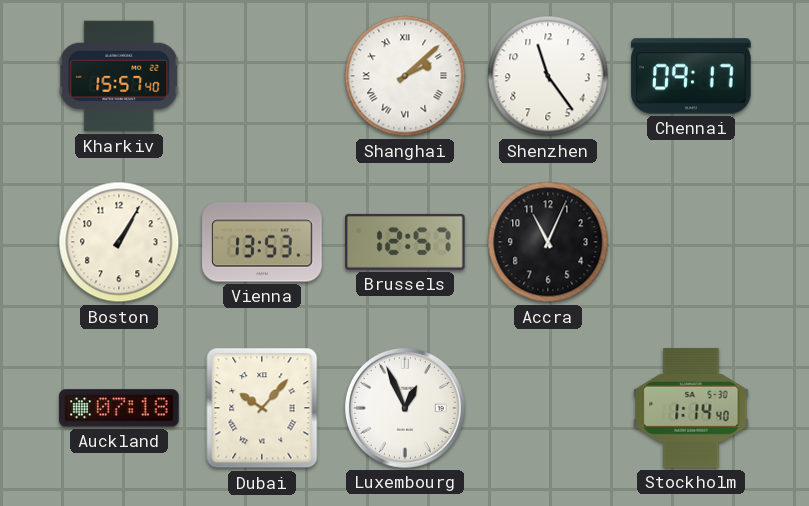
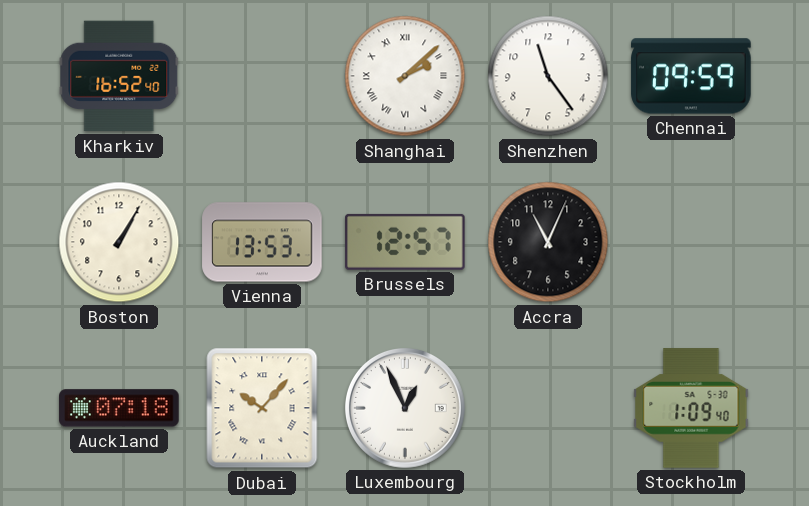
Kharkiv: 15:57 -> 16:52 (119, 76)
Chennai: 09:17 -> 09:59 (691, 76)
Stockholm: 1:14 -> 1:09 (691, 408)
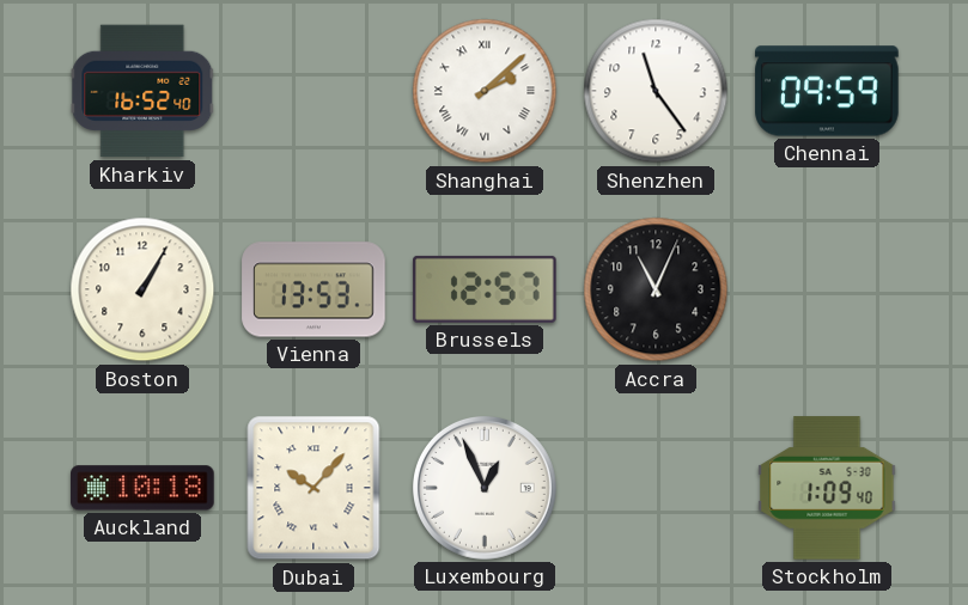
Auckland: 07:18 -> 10:18 (142, 488)
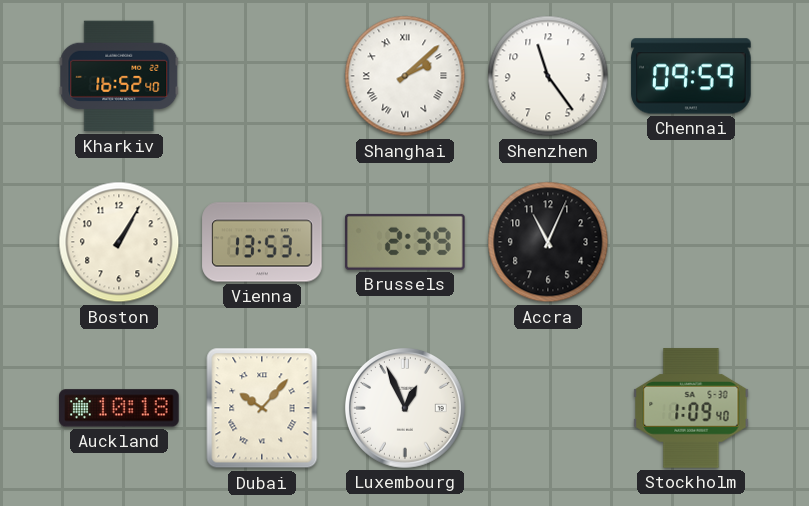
Brussels: 12:57 -> 2:39 (405, 242)
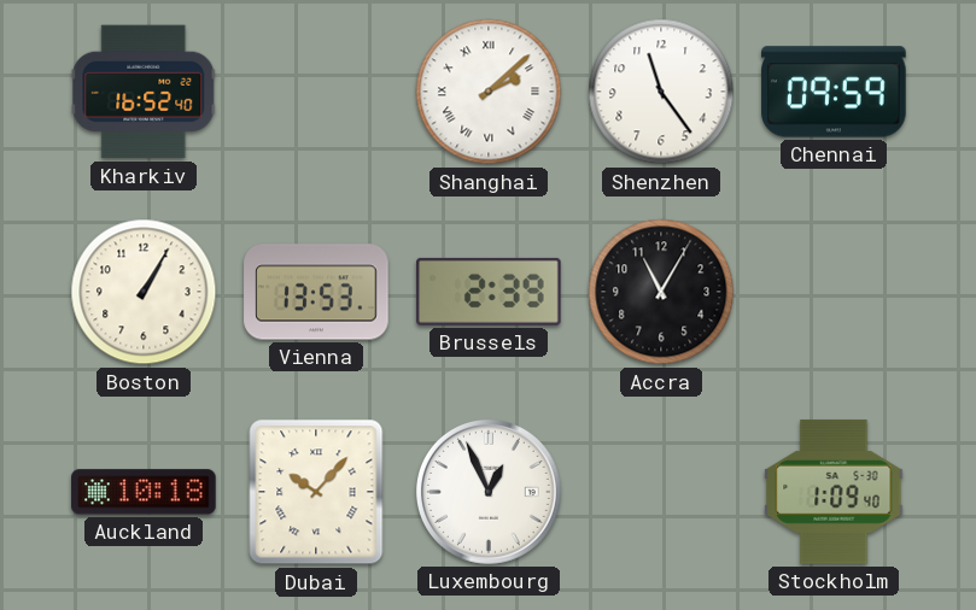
Accra: 11:04 -> 11:05 (661, 292)
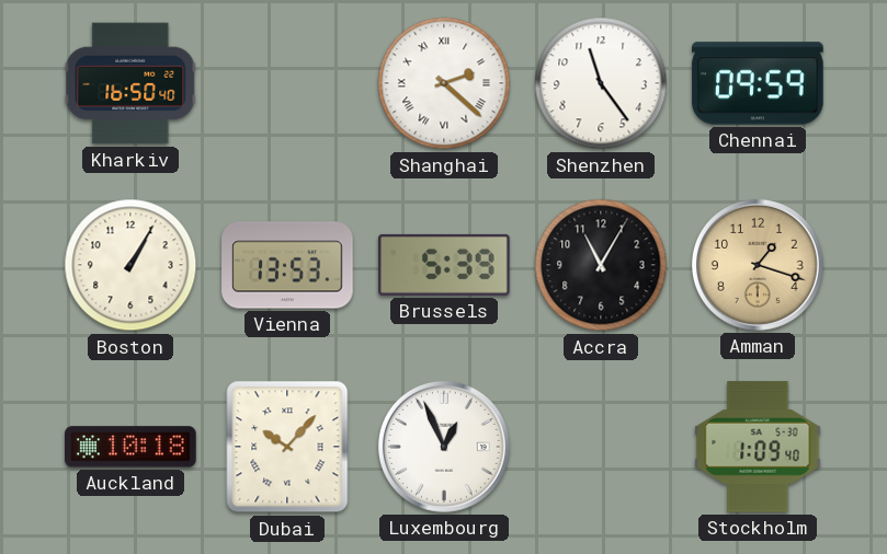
Kharkiv: 16:52 -> 16:50 (130, 83)
Shanghai: 2:08 -> 2:22 (444, 83)
Brussels: 2:39 -> 5:39 (444, 265)
Amman: none -> 1:18 (758, 265)
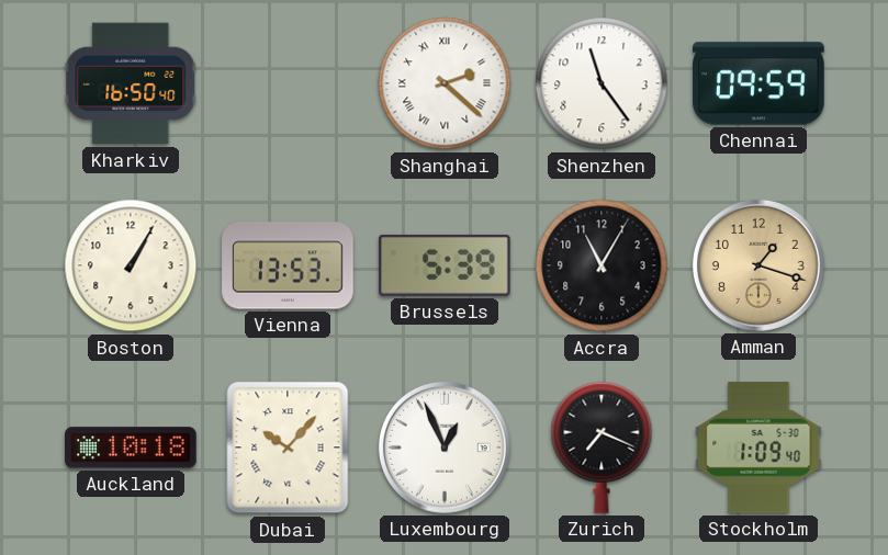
Zurich: none -> 7:19 (602, 448)
